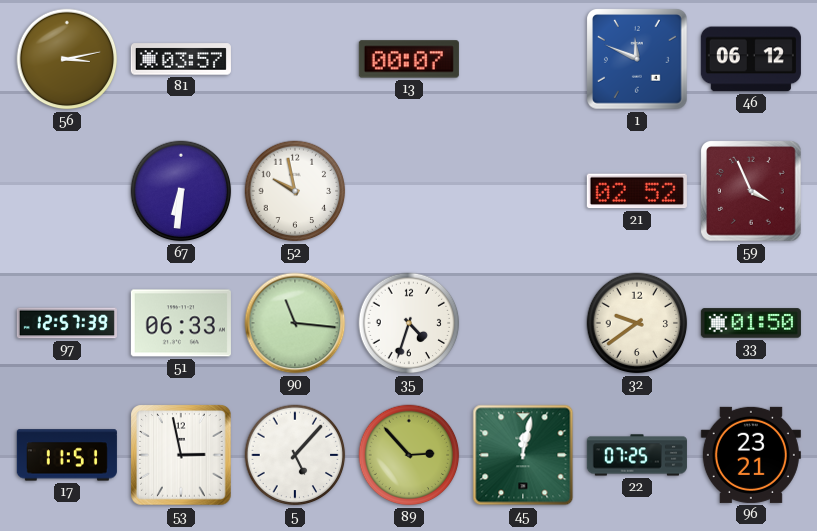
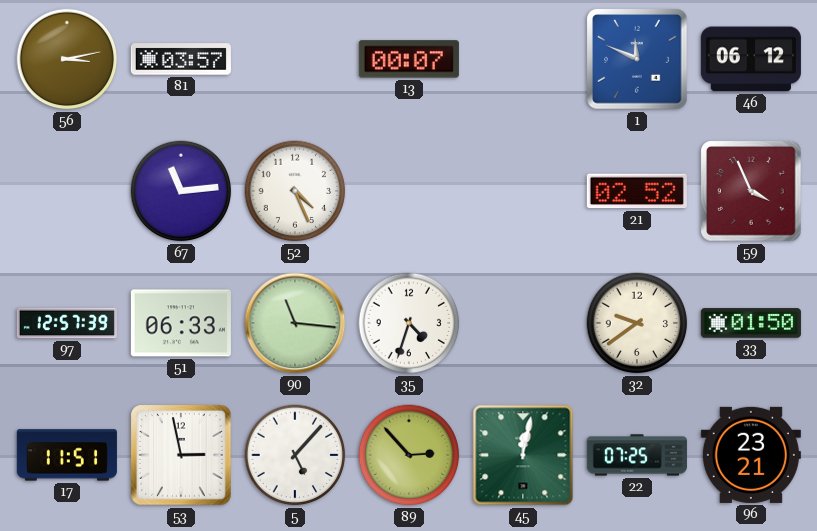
67: 6:31 -> 11:14 (181, 191)
52: 9:58 -> 4:26 (295, 191)
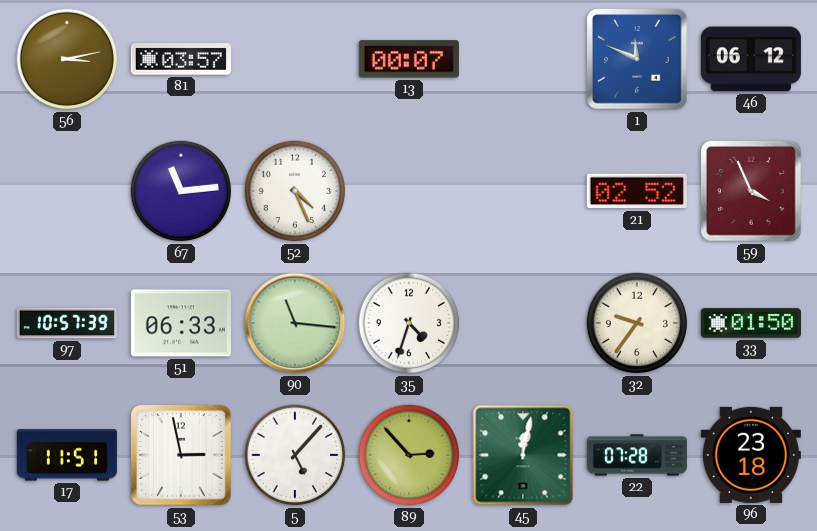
97: 12:57 -> 10:57 (67, 323)
32: 9:39 -> 9:36 (637, 323)
22: 07:25 -> 07:28 (637, 455)
96: 23:21 -> 23:18 (751, 455)
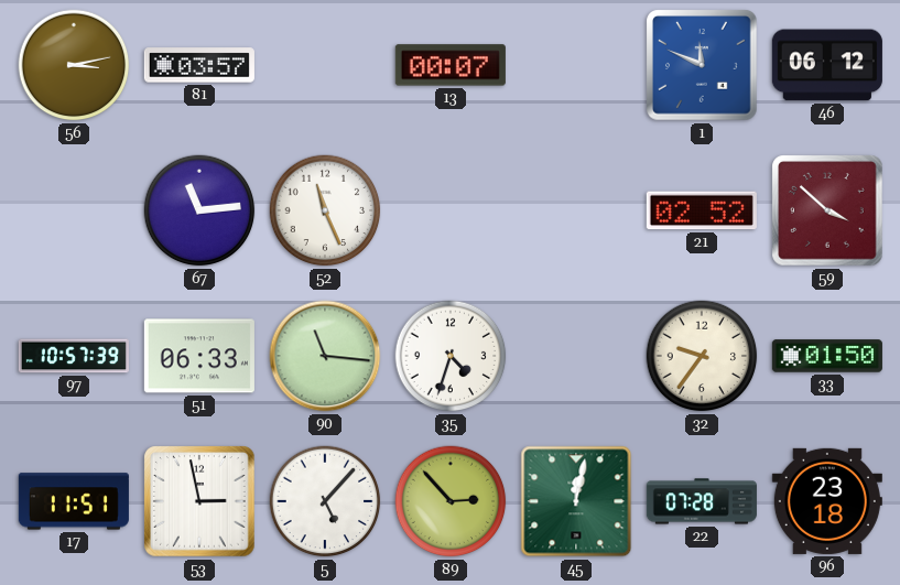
52: 4:26 -> 11:26 (325, 210)
59: 3:56 -> 3:52 (827, 210)
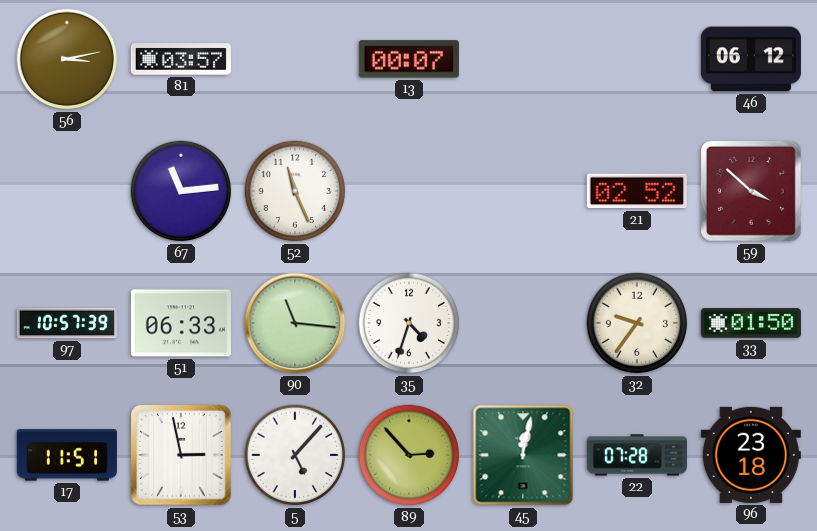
1: 11:49 -> none (702, 65)
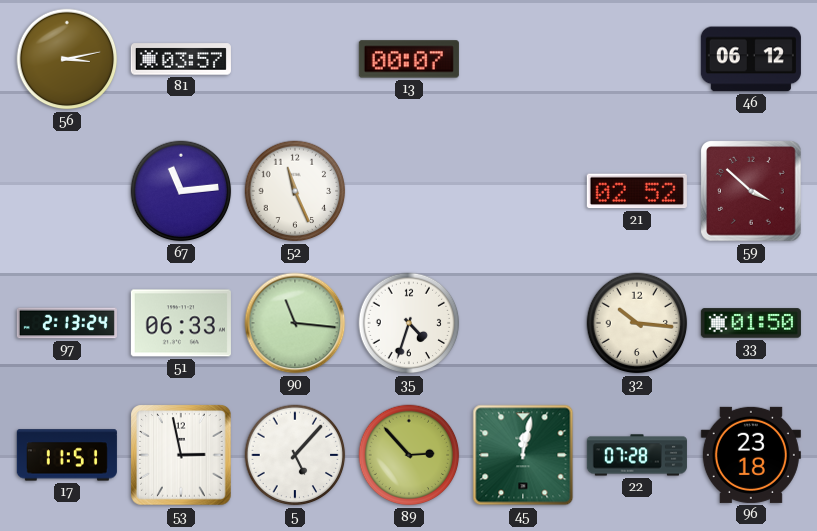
97: 10:57 -> 2:13 (67, 323)
32: 9:36 -> 10:16 (637, 323)
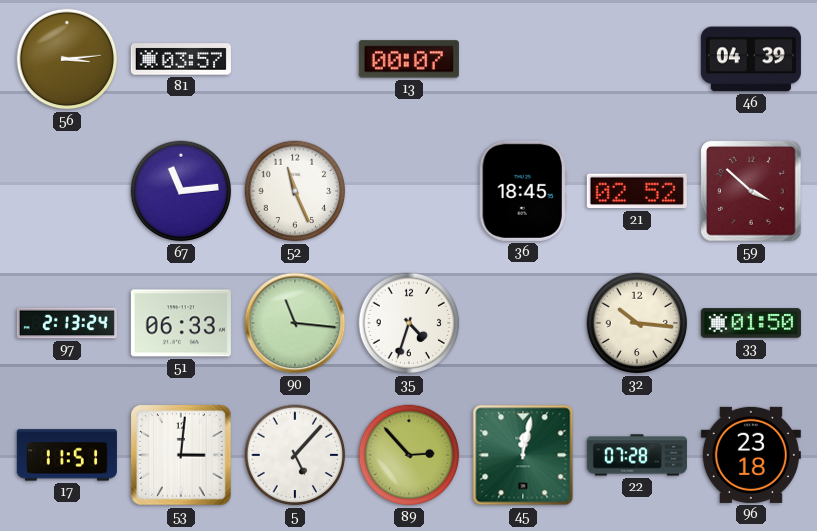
56: 3:13 -> 3:14 (67, 59)
46: 06:12 -> 04:39 (751, 59)
36: none -> 18:45 (523, 191)
53: 2:58 -> 3:01 (181, 455)
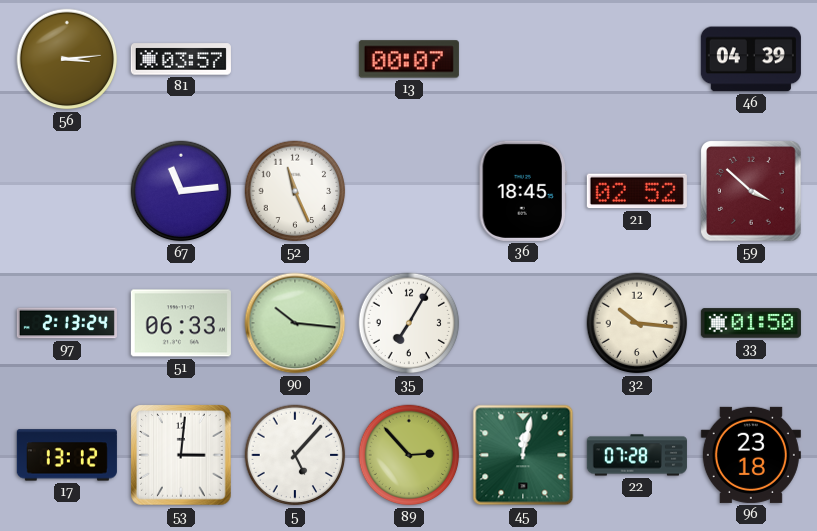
90: 11:16 -> 10:16 (295, 323)
35: 4:33 -> 7:05 (409, 323)
17: 11:51 -> 13:12 (67, 455)
